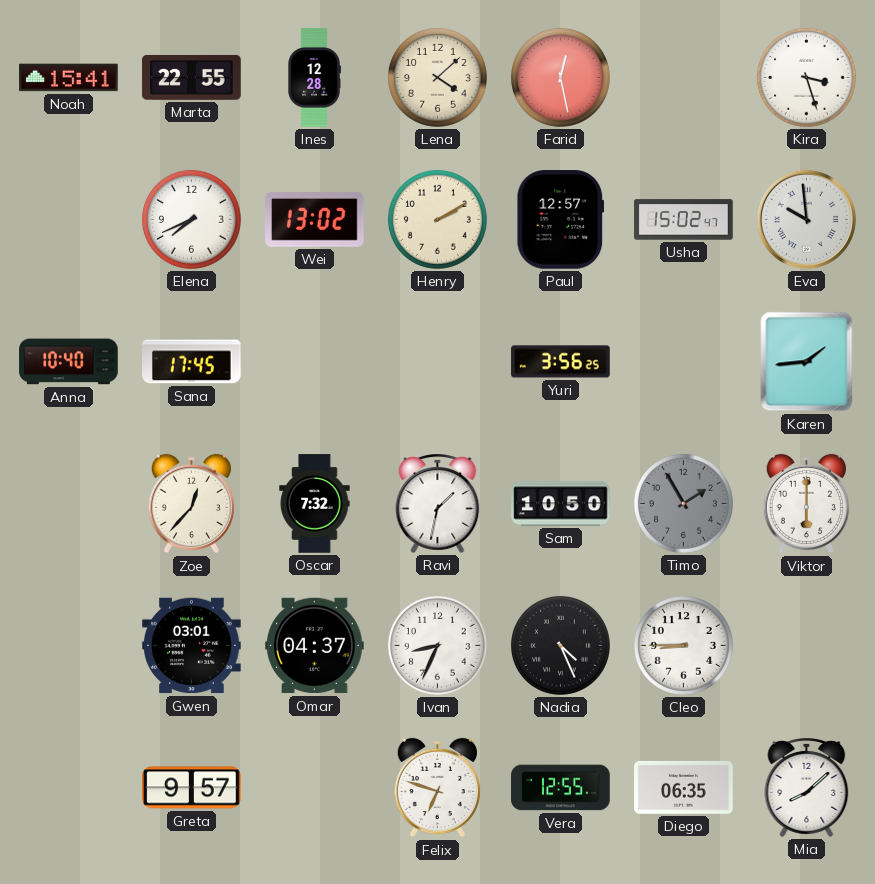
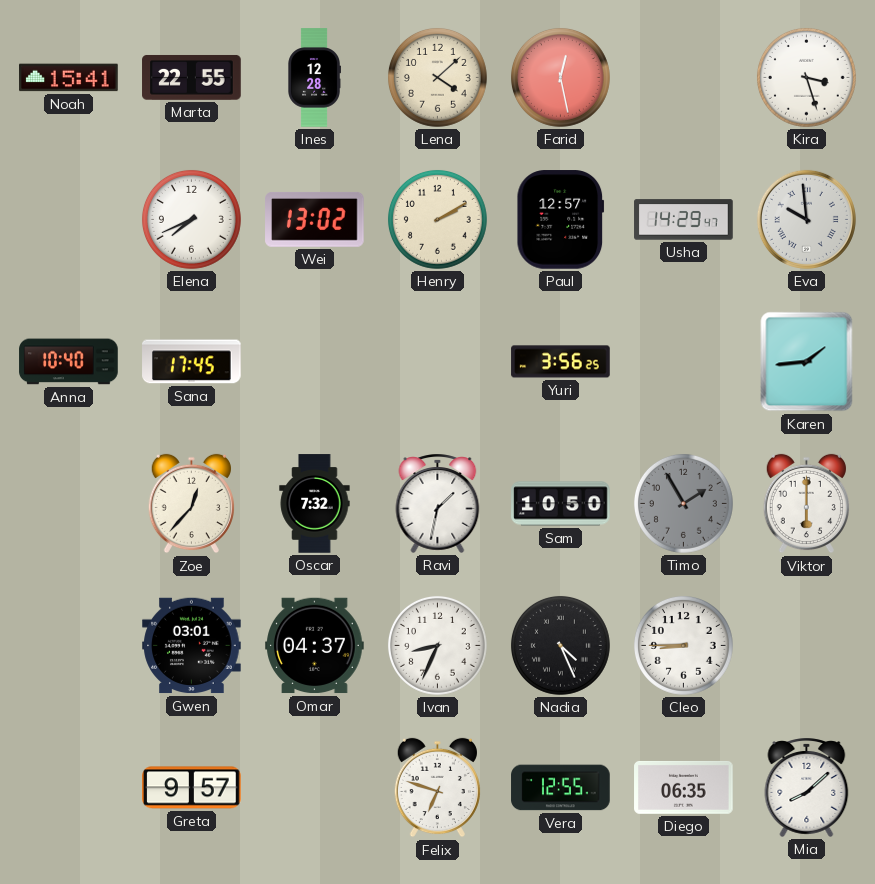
Usha: 15:02 -> 14:29 (684, 220)
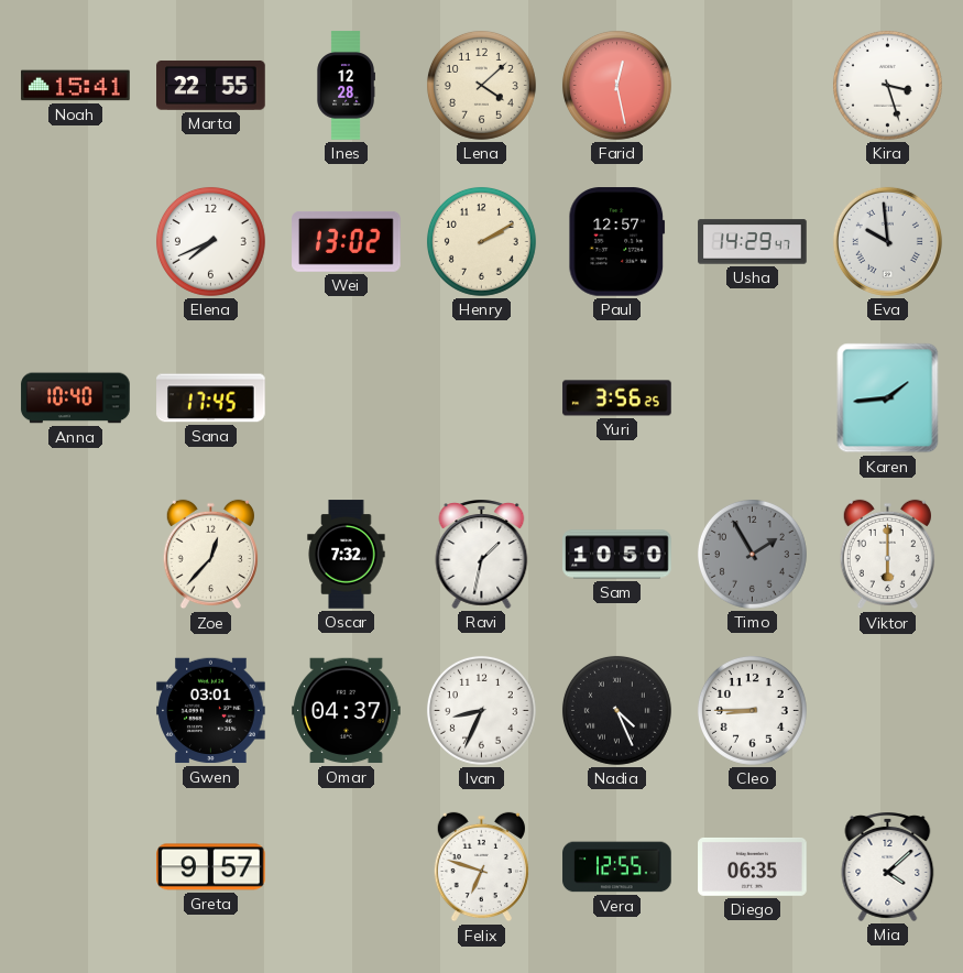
Mia: 8:08 -> 4:08 (888, 866)
